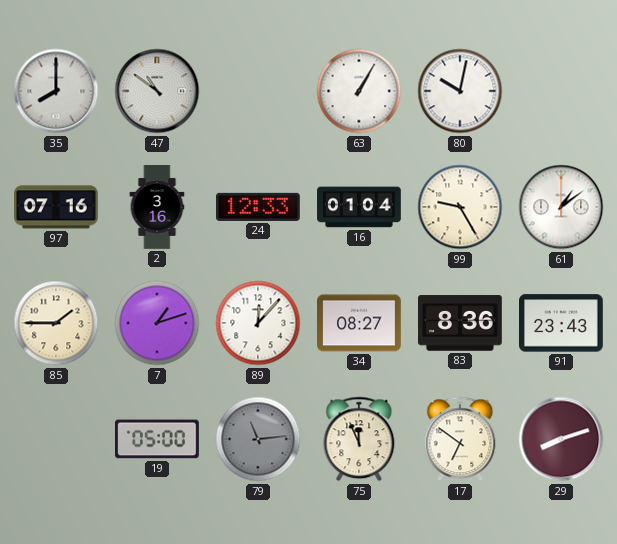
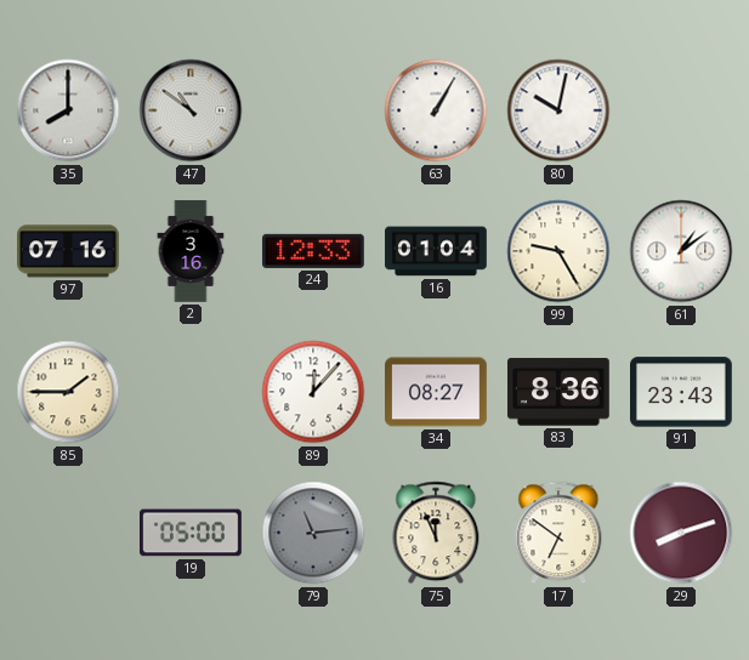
7: 1:12 -> none (157, 323)
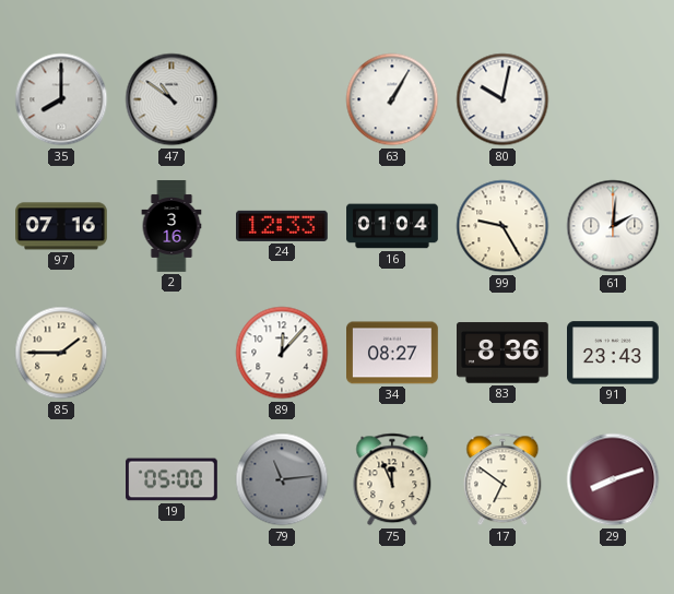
61: 1:09 -> 2:01 (613, 226)
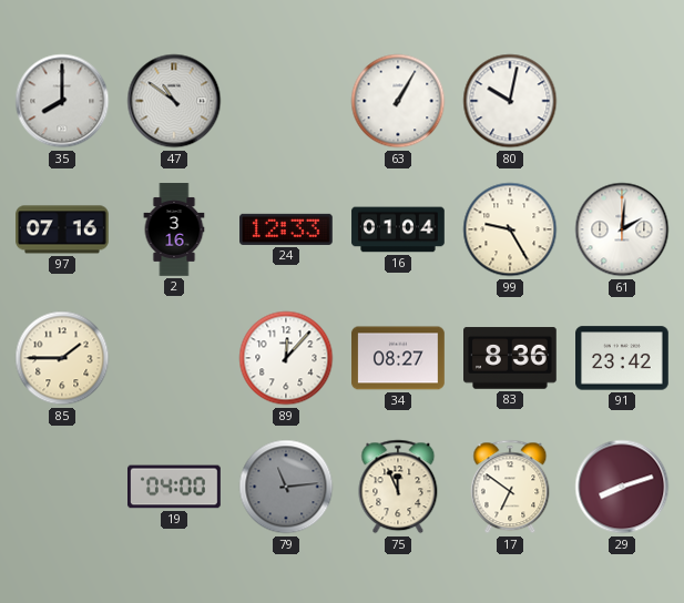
91: 23:43 -> 23:42 (623, 358)
19: 05:00 -> 04:00 (175, 487)
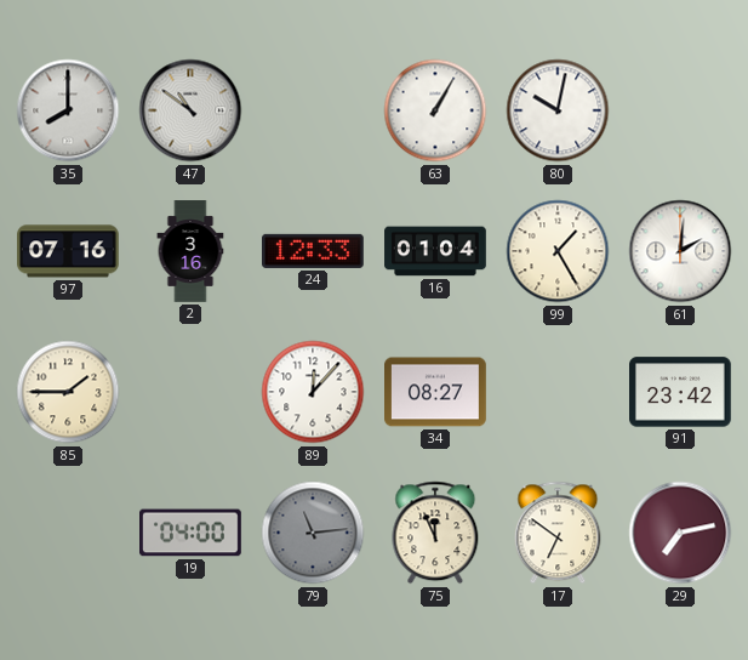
99: 9:25 -> 1:25 (558, 251)
83: 8:36 -> none (511, 358)
29: 8:12 -> 7:13 (680, 533)
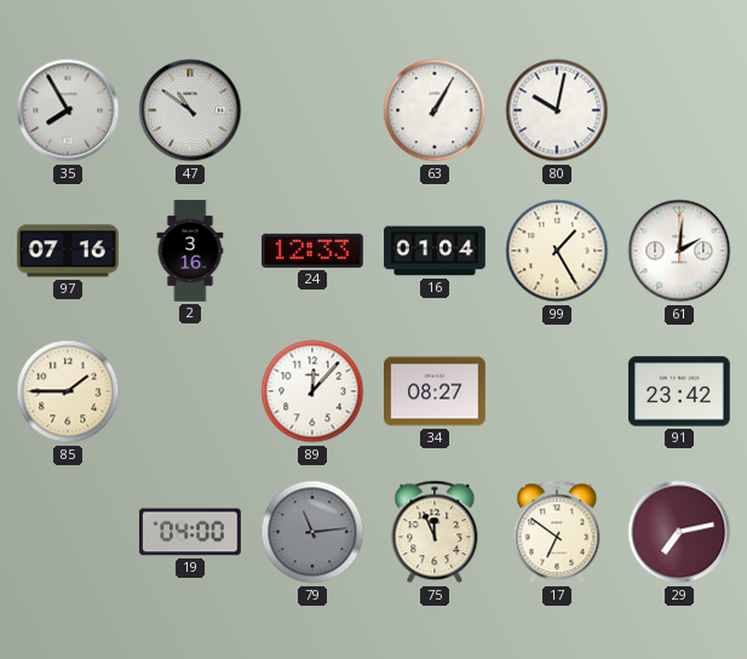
35: 8:00 -> 7:55 (68, 110)
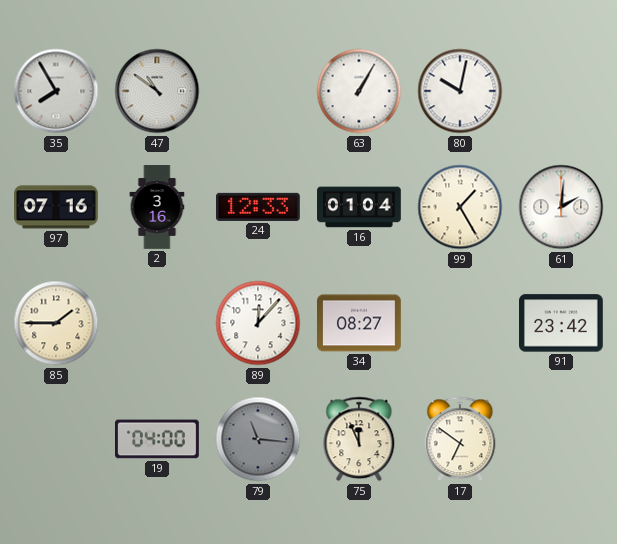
79: 11:14 -> 11:16 (258, 439)
29: 7:13 -> none (679, 532)
